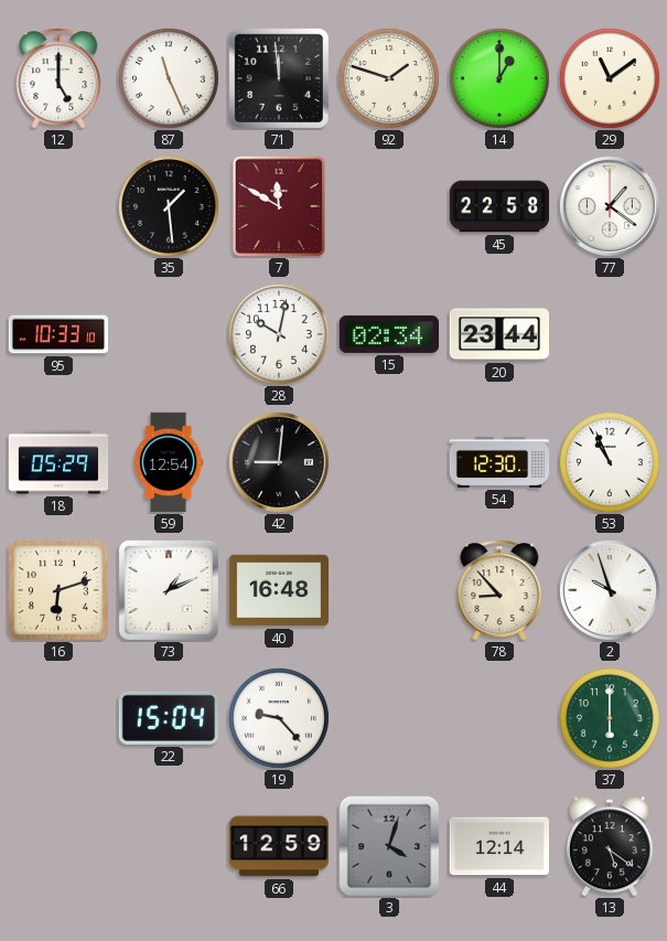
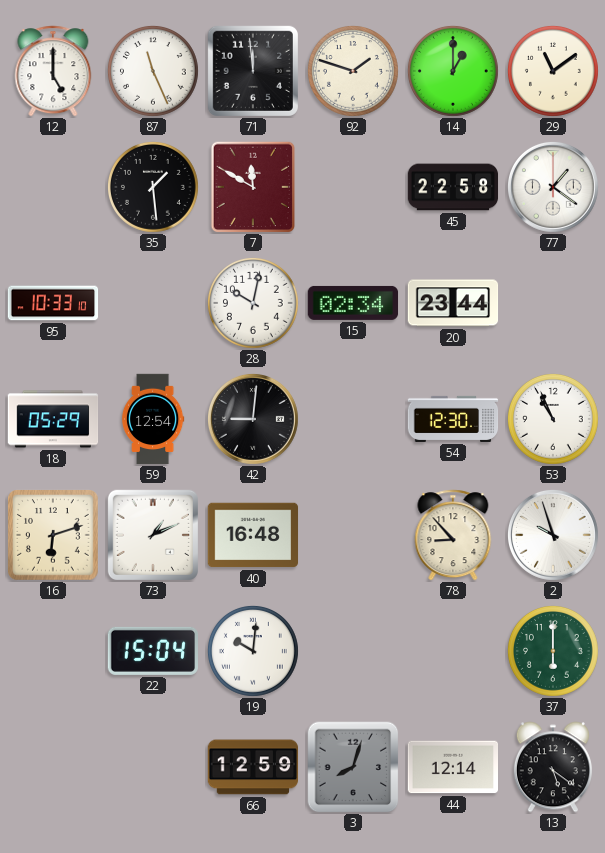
19: 9:23 -> 10:01 (253, 651)
3: 4:03 -> 8:03 (353, 767)
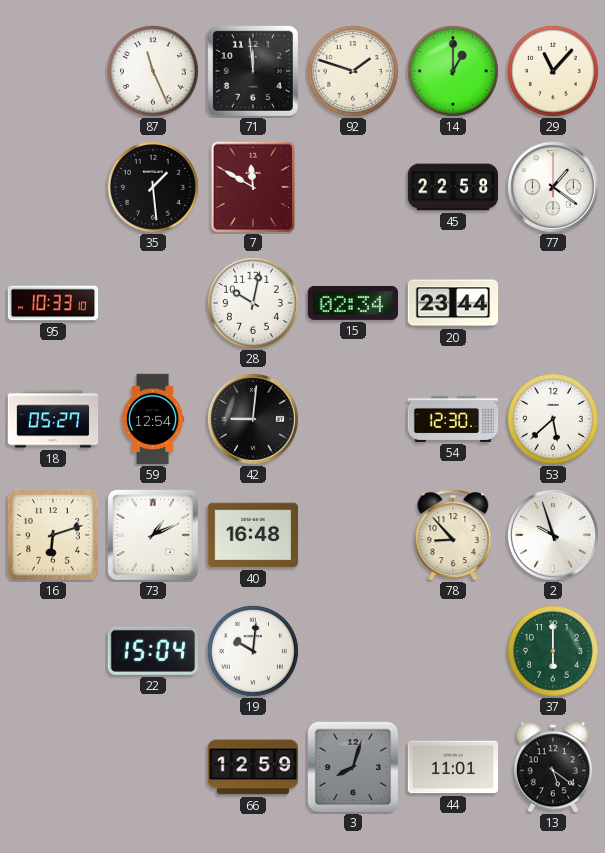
12: 5:00 -> none (53, 71)
29: 11:09 -> 11:07 (553, 71)
18: 05:29 -> 05:27 (53, 419)
53: 10:56 -> 5:38 (553, 419)
44: 12:14 -> 11:01 (453, 767)
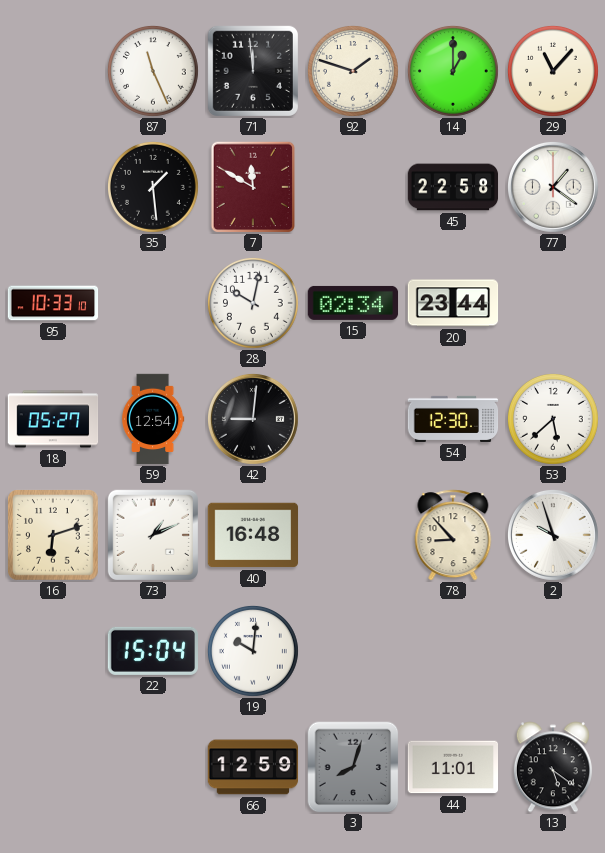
37: 6:00 -> none (553, 651)
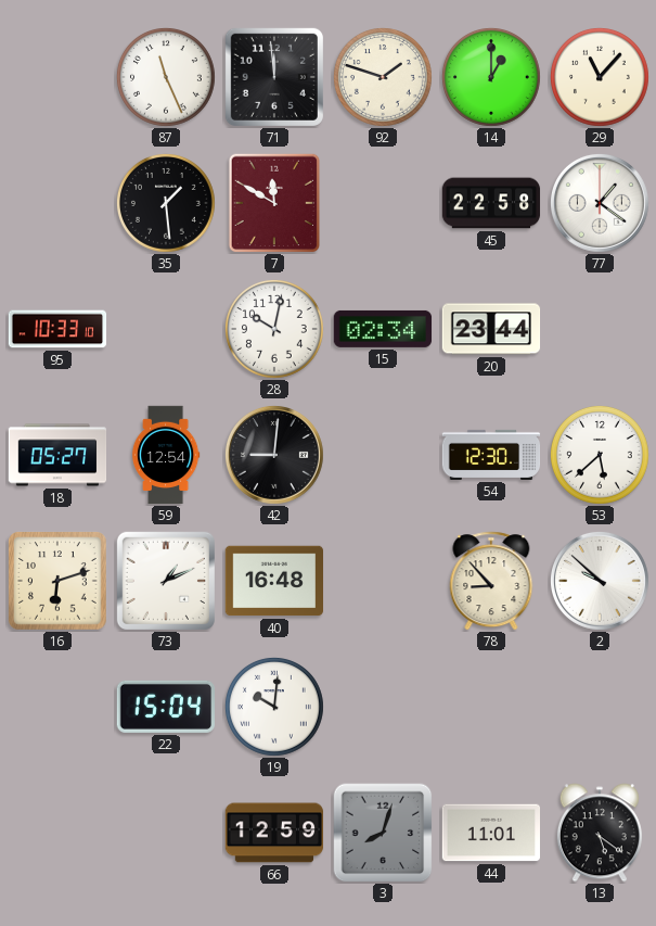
2: 9:57 -> 9:52 (600, 581)
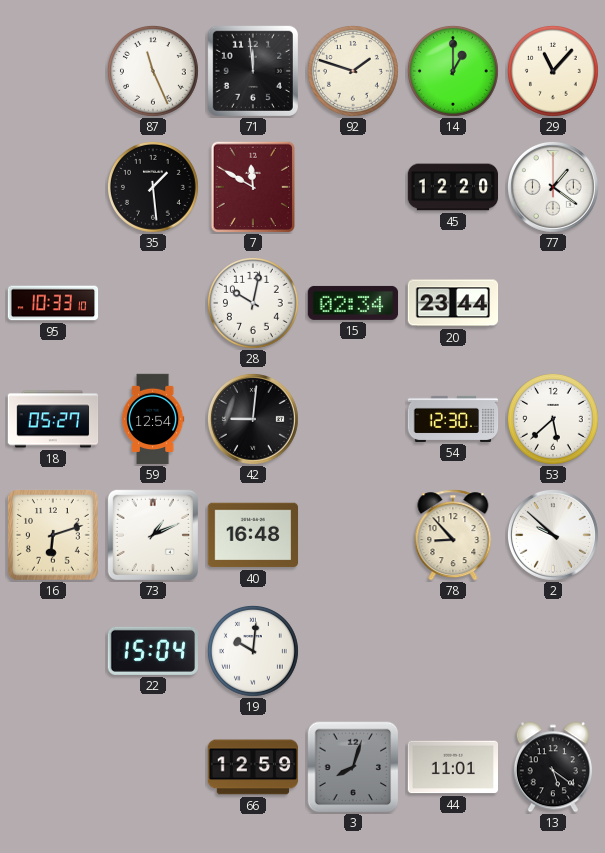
45: 22:58 -> 12:20 (453, 187)
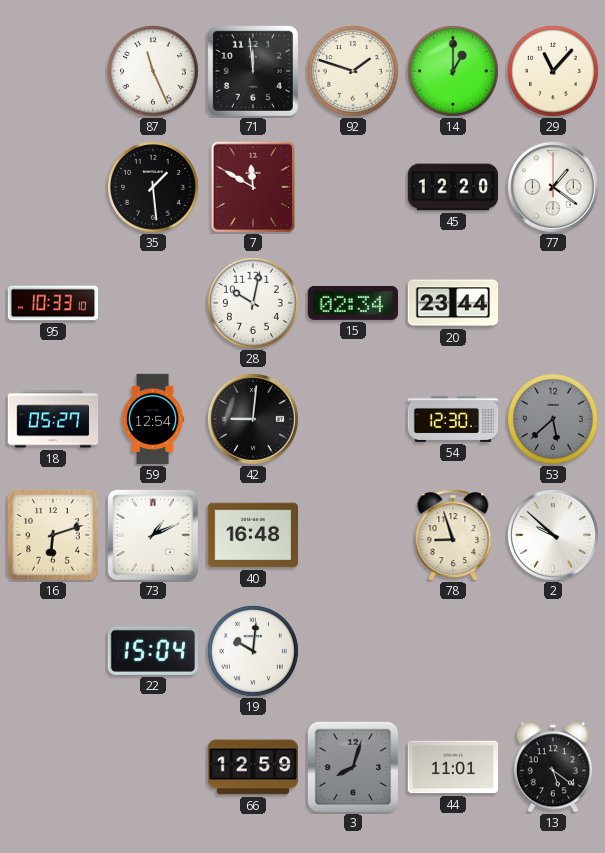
53 dial: white -> grey (553, 419)
78: 8:53 -> 8:57 (453, 535)
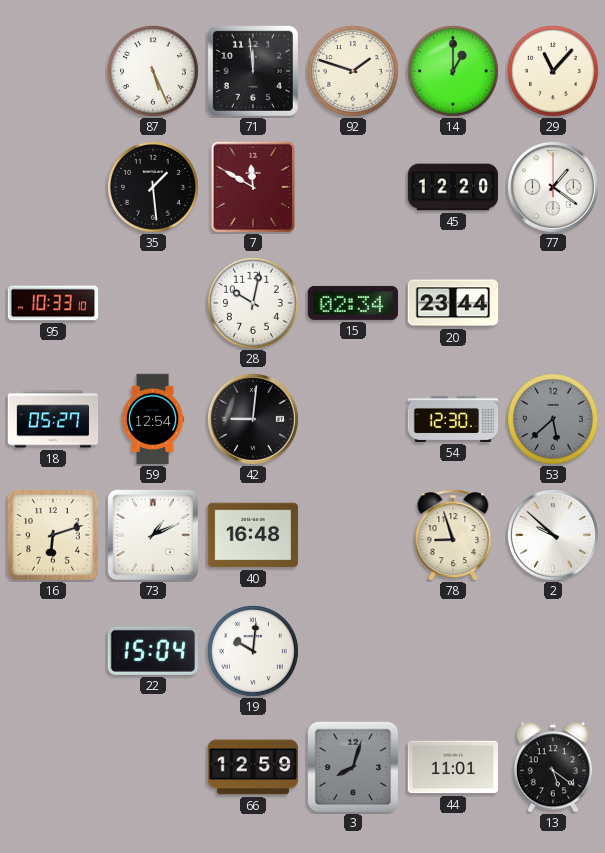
87: 11:26 -> 5:26 (153, 71)
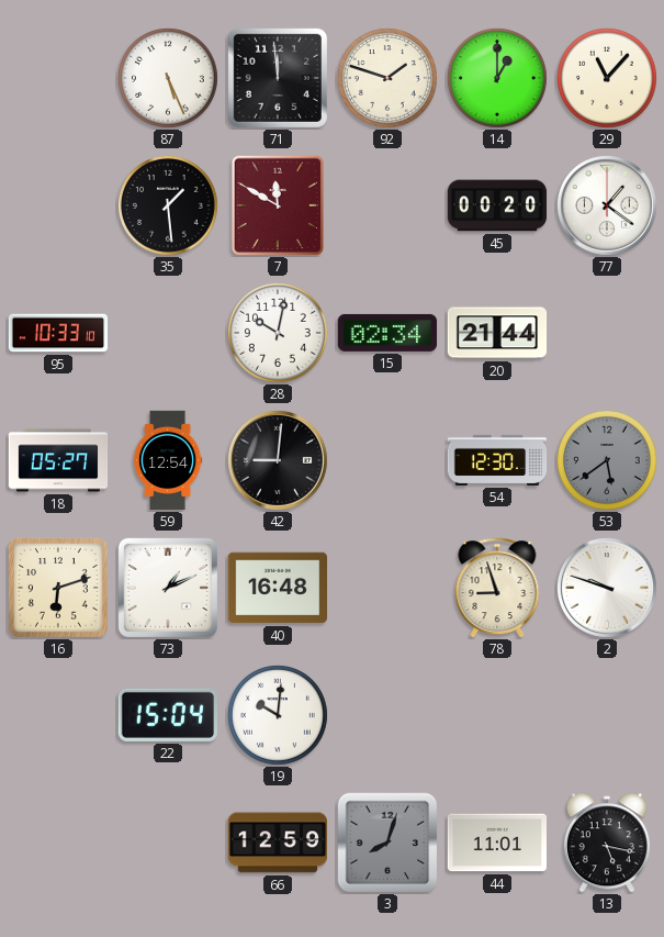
45: 12:20 -> 00:20 (497, 205)
20: 23:44 -> 21:44 (497, 333)
53: 5:38 -> 5:39 (607, 460)
2: 9:52 -> 9:48 (607, 588)
13: 5:21 -> 5:17 (607, 843)
